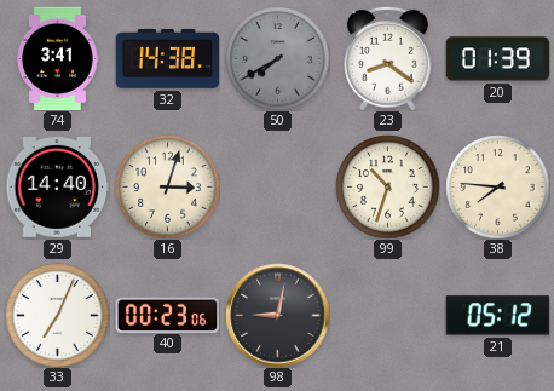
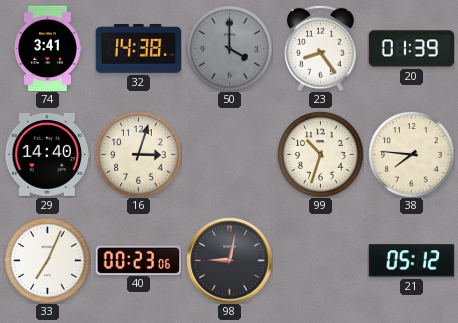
50: 7:40 -> 4:00 (229, 48)
23: 8:21 -> 8:24 (321, 48)
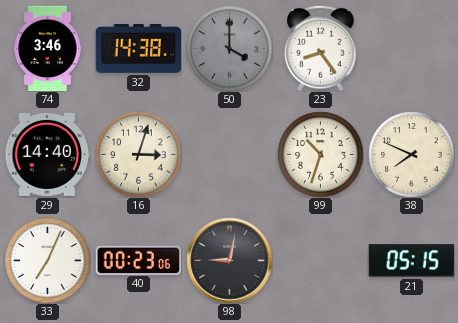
74: 3:41 -> 3:46 (48, 48)
20: 01:39 -> none (411, 49)
38: 7:46 -> 7:49 (411, 154)
21: 05:12 -> 05:15 (411, 261)
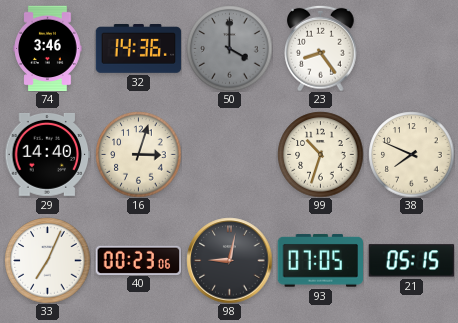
32: 14:38 -> 14:36 (138, 49)
93: none -> 07:05 (320, 261)
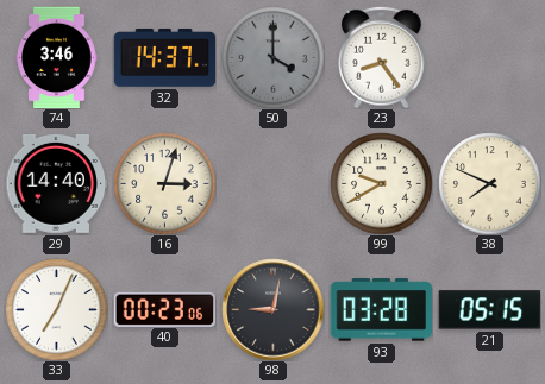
32: 14:36 -> 14:37 (164, 58)
99: 10:33 -> 9:40 (381, 183)
93: 07:05 -> 03:28 (381, 310)
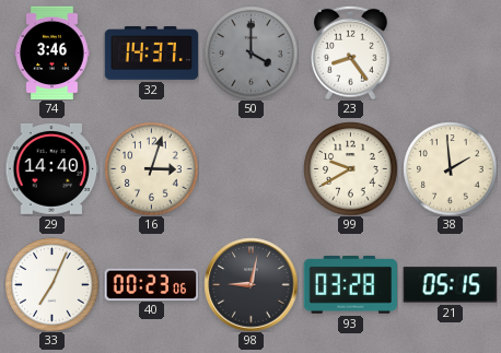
38: 7:49 -> 1:59 (450, 168)
